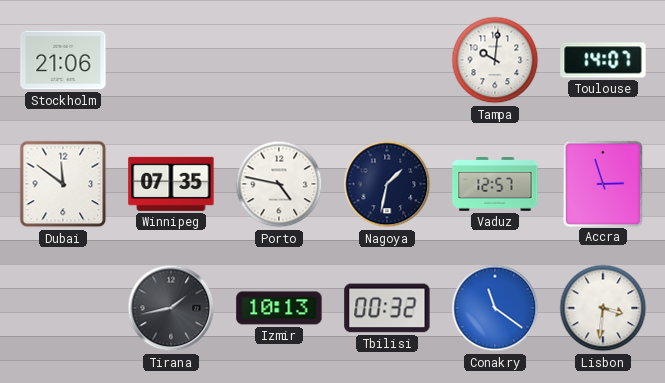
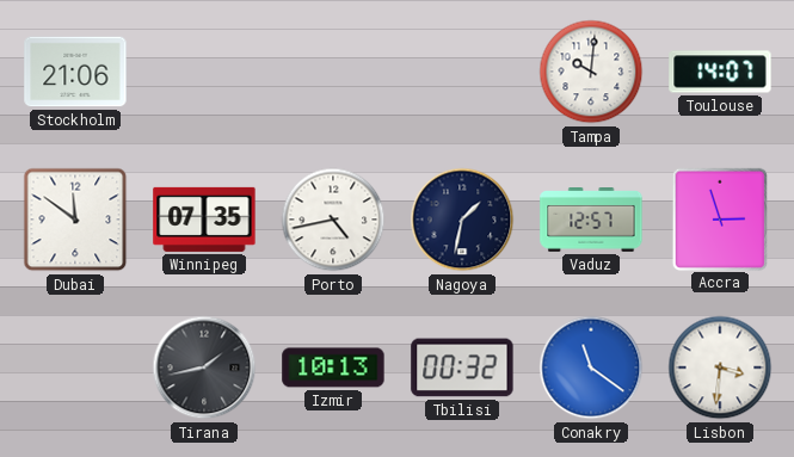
Porto: 4:47 -> 4:43 (333, 220)
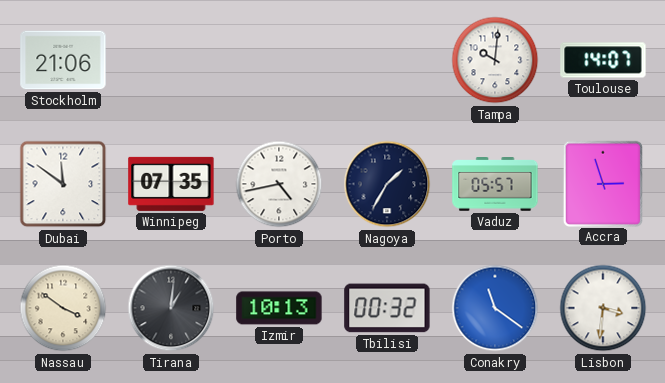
Nagoya: 1:32 -> 1:35 (387, 184)
Vaduz: 12:57 -> 05:57 (495, 185)
Nassau: none -> 3:51 (63, 308)
Tirana: 1:43 -> 1:01 (171, 308)
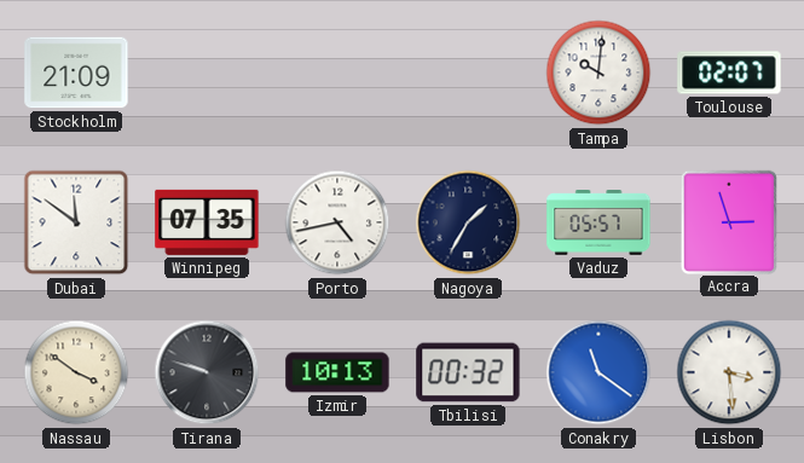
Stockholm: 21:06 -> 21:09 (76, 73)
Toulouse: 14:07 -> 02:07 (729, 73)
Tirana: 1:01 -> 9:48 (207, 372)
Lisbon: 3:31 -> 3:29 (729, 372)
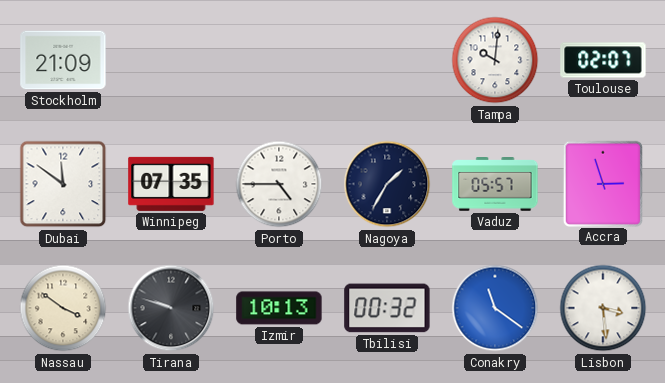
Porto: 4:43 -> 4:45 (279, 184)
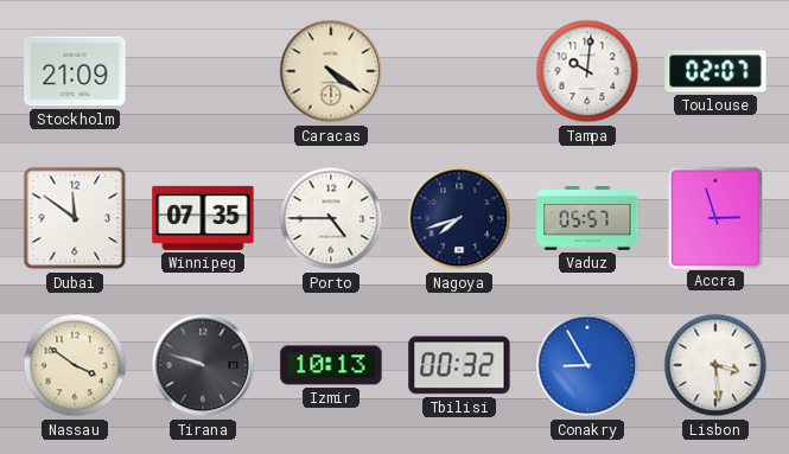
Caracas: none -> 4:21 (331, 71)
Nagoya: 1:35 -> 7:42 (459, 218)
Conakry: 11:21 -> 8:55 (587, 365)
